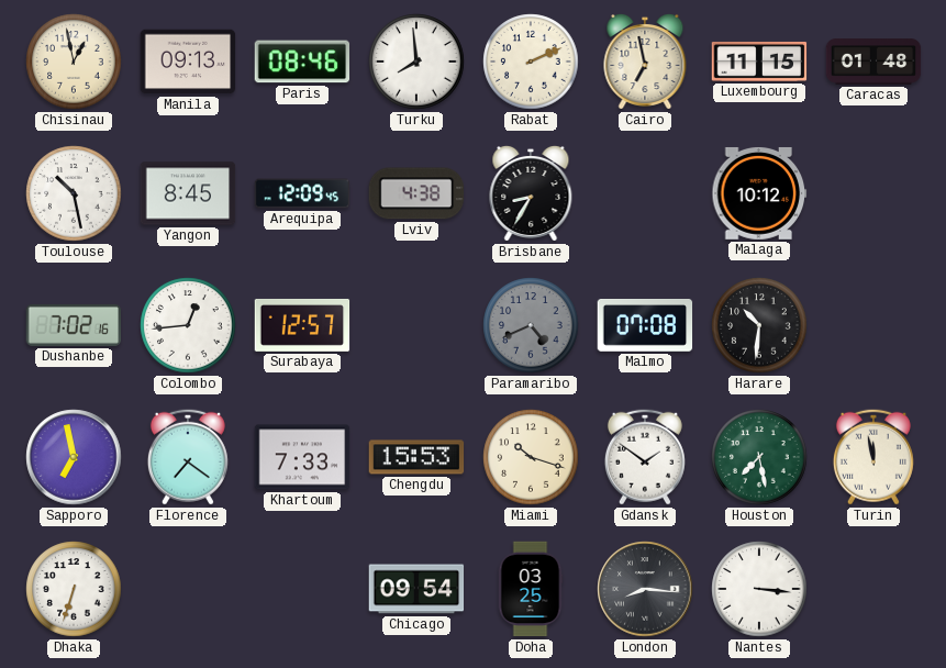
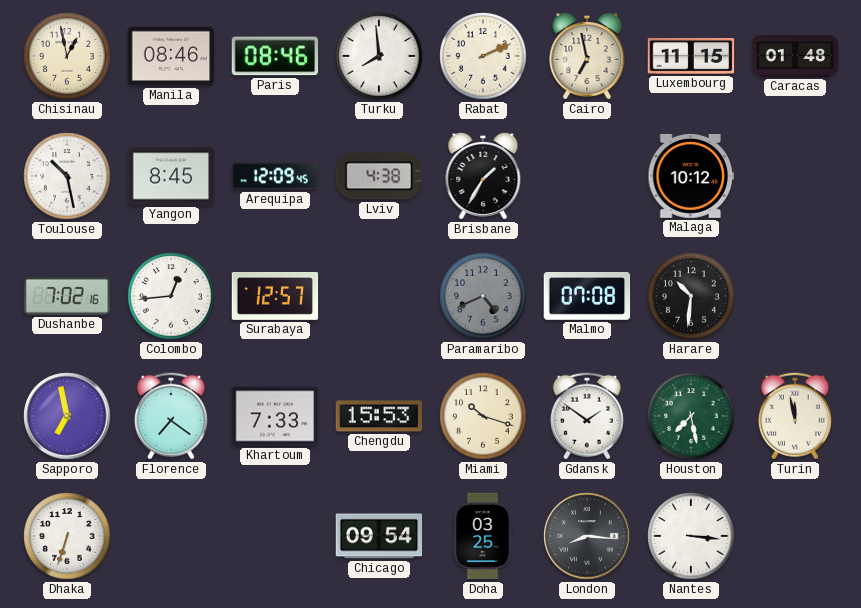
Manila: 09:13 -> 08:46 (171, 56)
Brisbane: 8:35 -> 1:35 (483, 176)
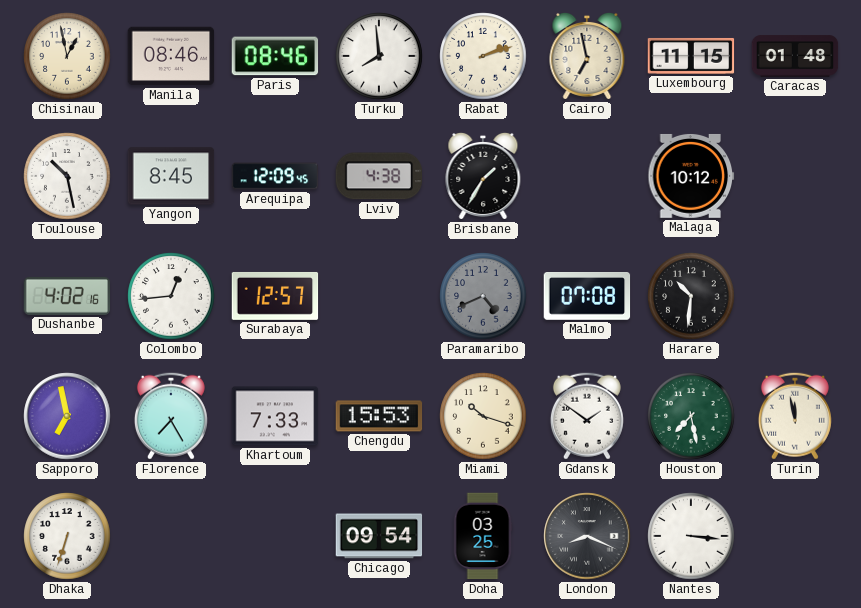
Rabat: 2:11 -> 2:12 (483, 56)
Dushanbe: 7:02 -> 4:02 (67, 296)
Florence: 7:21 -> 7:25 (171, 416)
London: 8:16 -> 8:19 (587, 536)
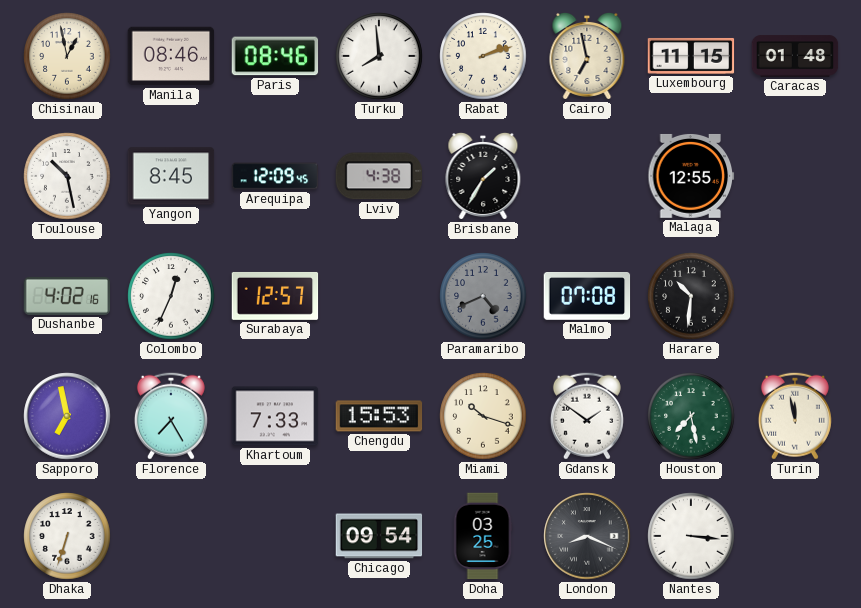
Malaga: 10:12 -> 12:55 (691, 176)
Colombo: 12:44 -> 12:34 (171, 296)
